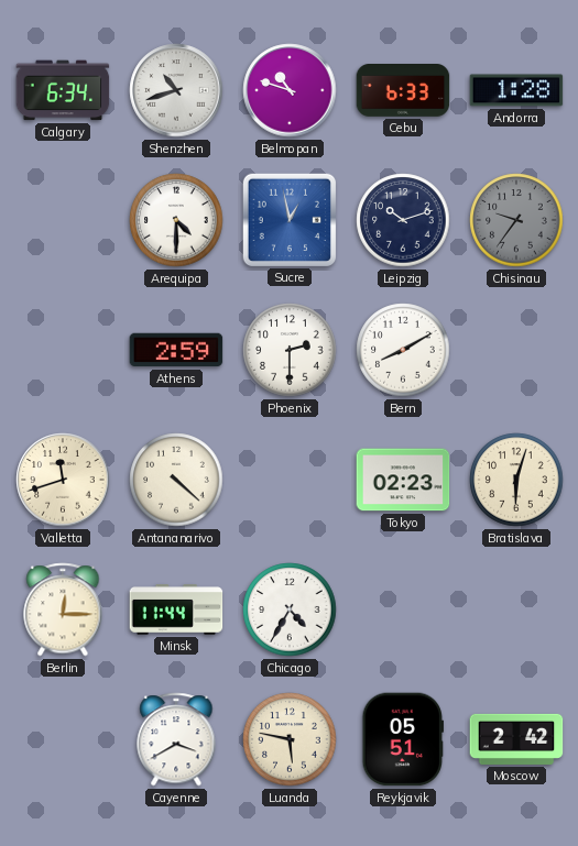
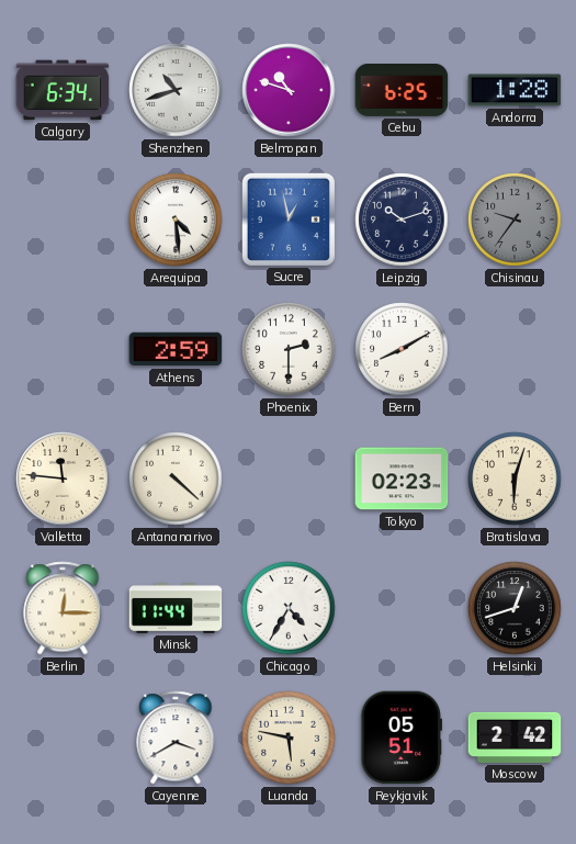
Cebu: 6:33 -> 6:25 (402, 91)
Arequipa: 4:30 -> 4:29 (176, 220)
Valletta: 11:42 -> 11:46 (63, 479)
Helsinki: none -> 12:42 (515, 608)
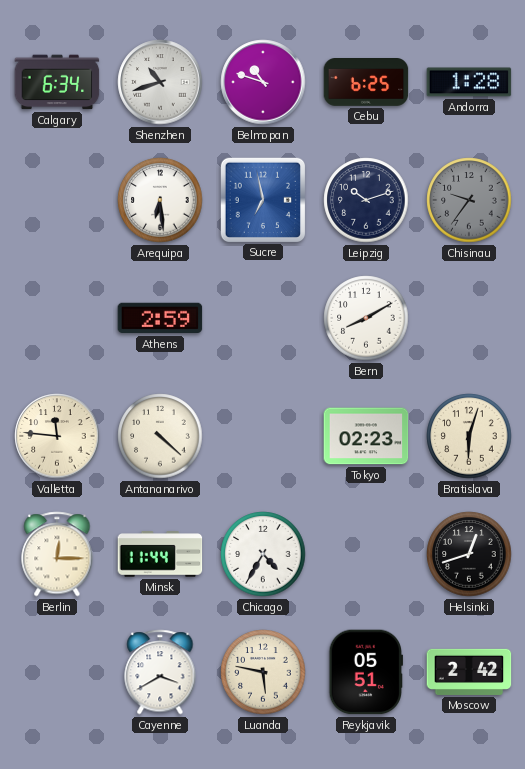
Arequipa: 4:29 -> 6:29 (160, 200)
Sucre: 12:58 -> 6:58 (262, 199)
Phoenix: 2:30 -> none (289, 349)
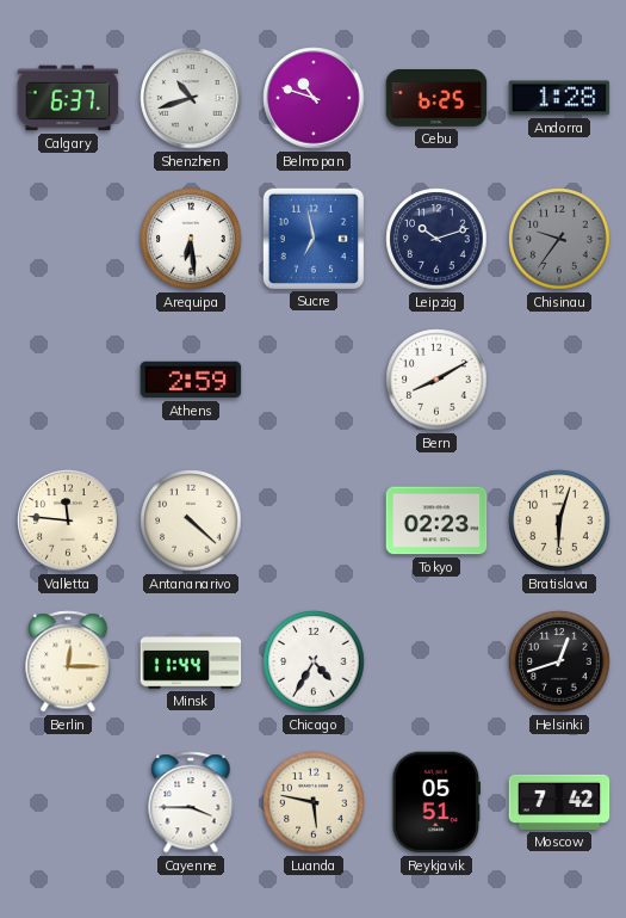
Calgary: 6:34 -> 6:37 (68, 98)
Cayenne: 3:40 -> 3:45 (191, 802)
Moscow: 2:42 -> 7:42 (559, 802)
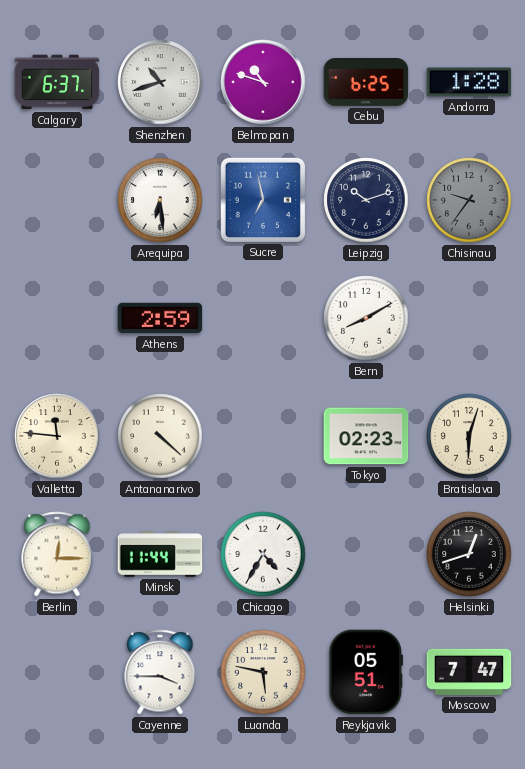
Moscow: 7:42 -> 7:47 (469, 672)
